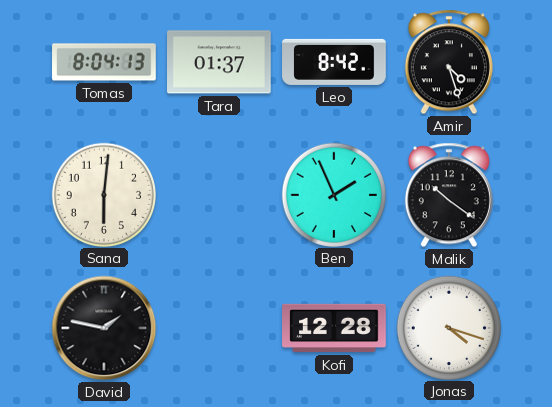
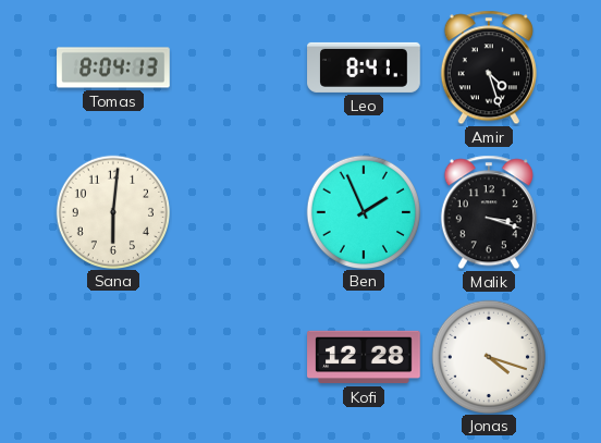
Tara: 01:37 -> none (220, 62)
Leo: 8:42 -> 8:41 (364, 67)
Malik: 10:21 -> 3:18 (489, 212)
David: 1:47 -> none (104, 328)
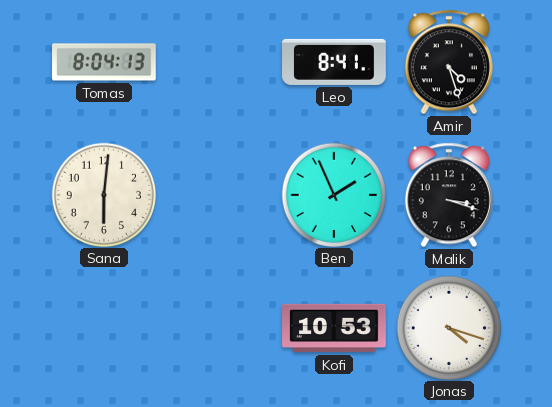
Kofi: 12:28 -> 10:53 (334, 328)
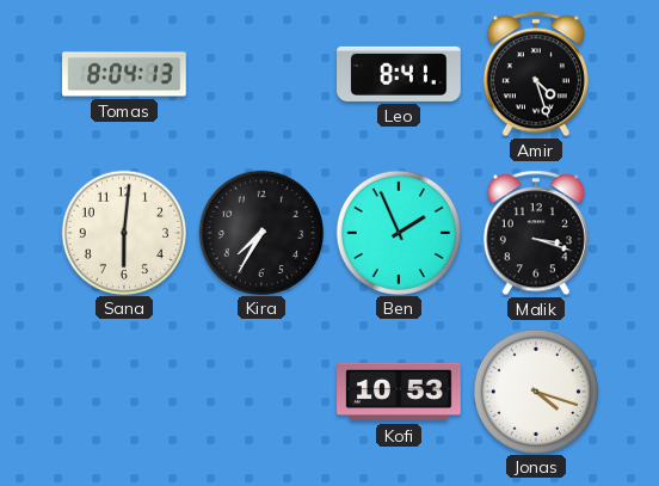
Kira: none -> 7:35 (260, 232)
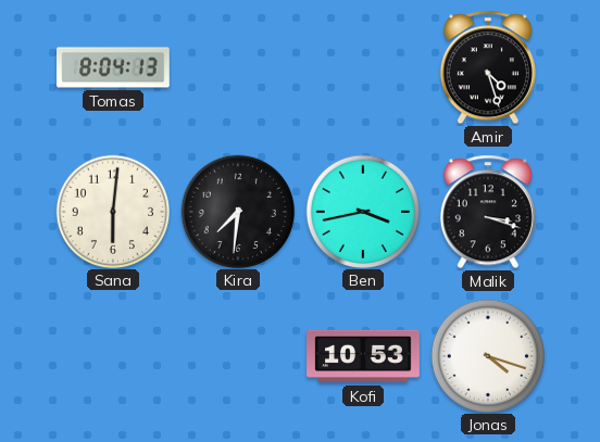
Leo: 8:41 -> none (399, 74)
Kira: 7:35 -> 7:31 (237, 211)
Ben: 1:56 -> 3:43 (362, 211)
